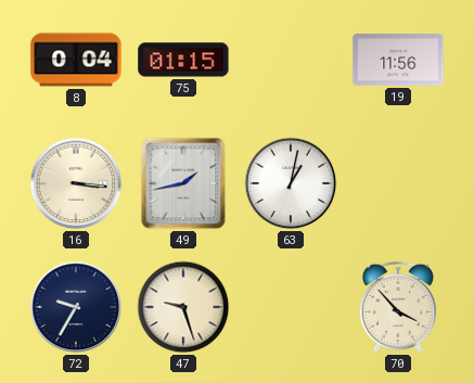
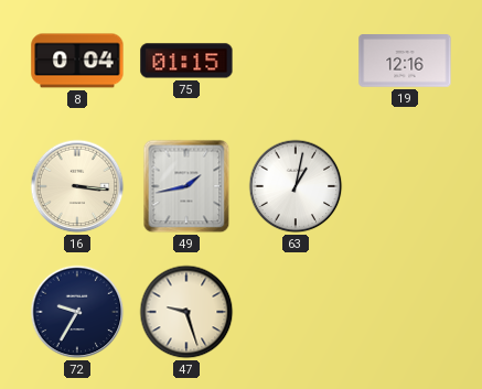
19: 11:56 -> 12:16 (405, 61)
70: 3:53 -> none (398, 307)
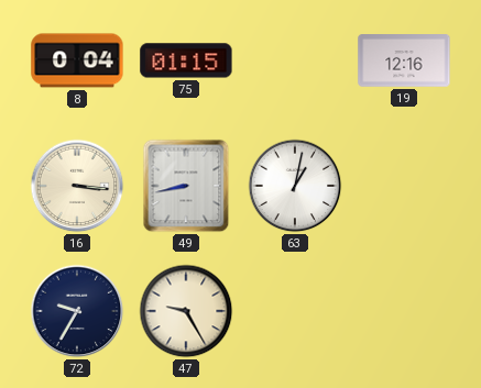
49: 1:43 -> 8:43 (186, 186)
47: 9:27 -> 9:25 (186, 311)
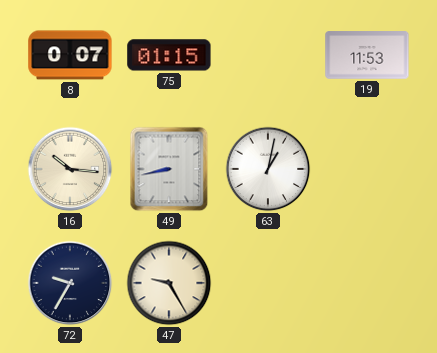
8: 0:04 -> 0:07 (70, 55)
19: 12:16 -> 11:53 (367, 55)
16: 3:16 -> 10:16 (70, 169)
